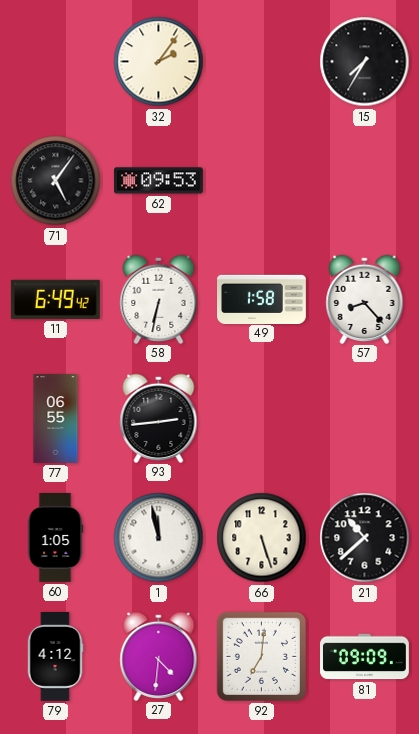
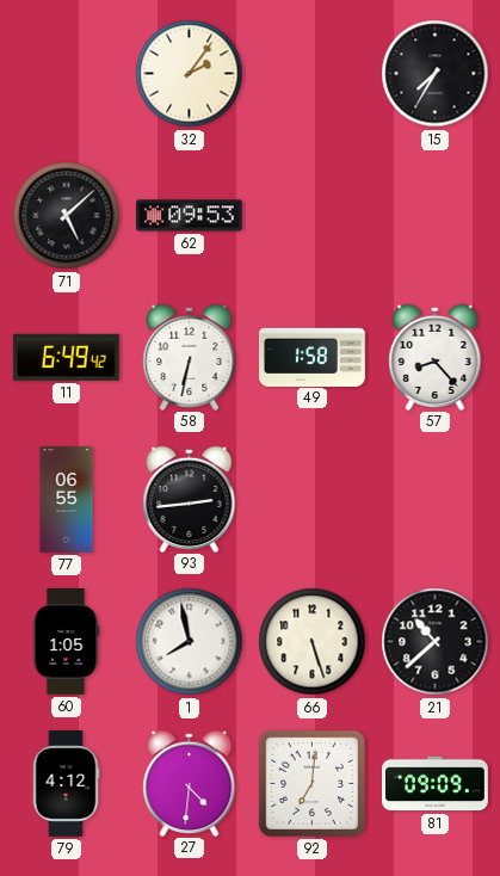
71: 5:06 -> 5:08 (67, 216)
1: 11:58 -> 7:58 (190, 642)
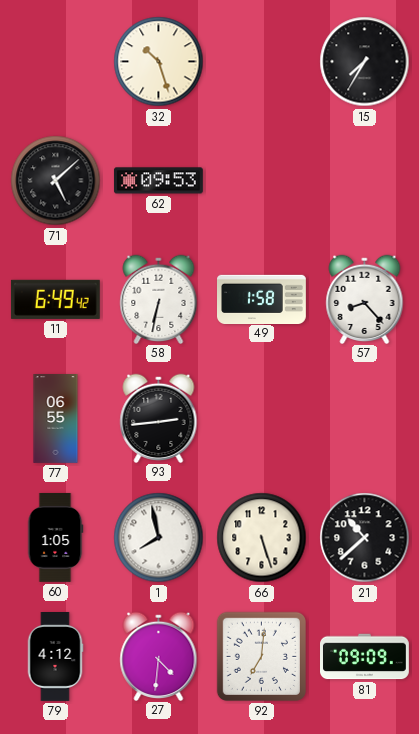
32: 2:06 -> 10:27 (159, 62)
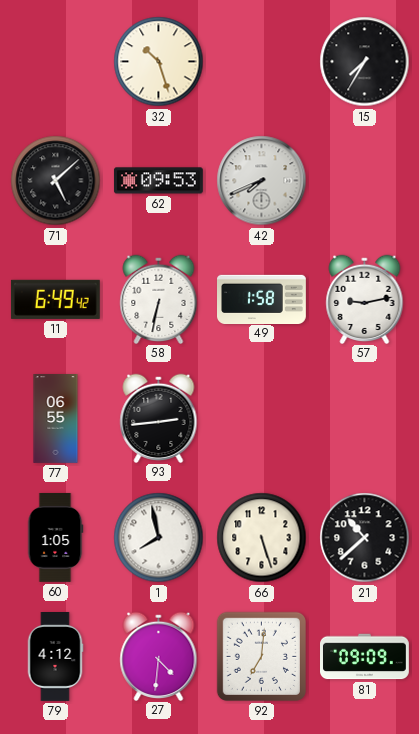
42: none -> 7:41 (262, 181)
57: 8:23 -> 9:13 (365, 299)
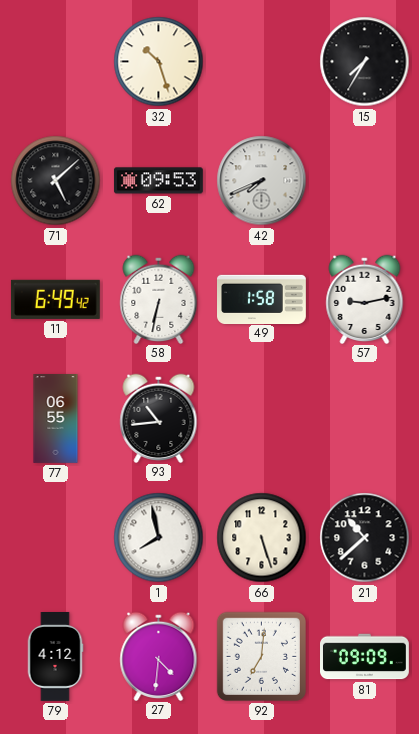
93: 2:44 -> 10:44 (159, 418)
60: 1:05 -> none (55, 538)
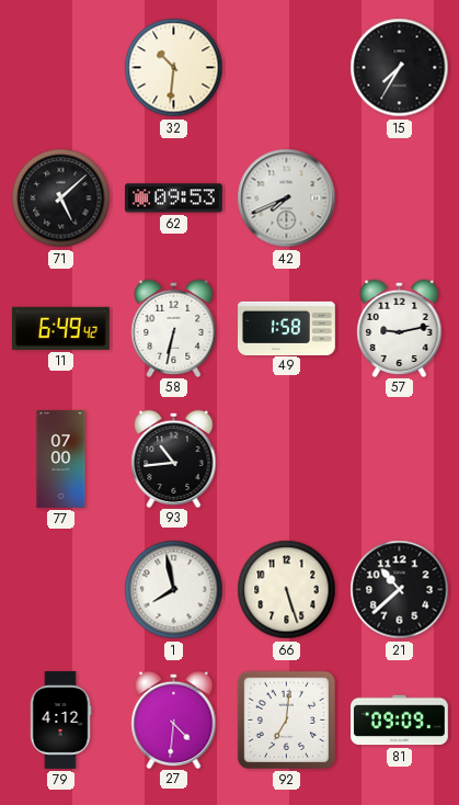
32: 10:27 -> 10:31 (174, 68)
77: 06:55 -> 07:00 (61, 460)
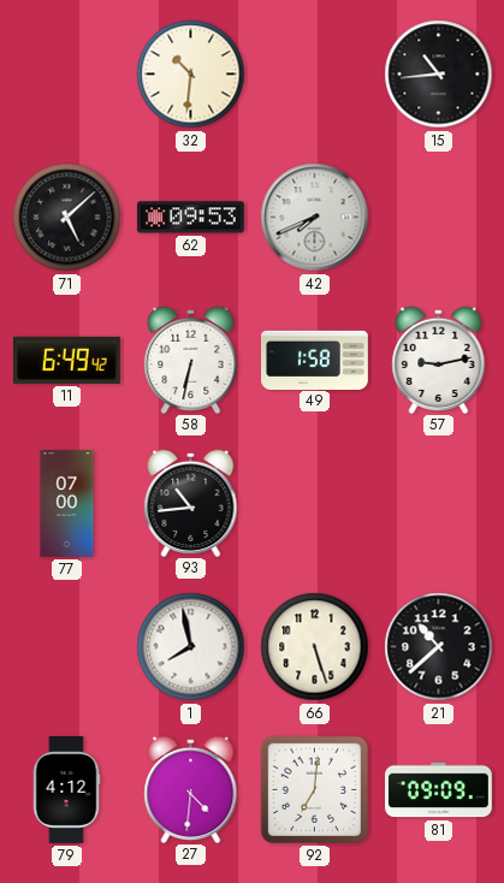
15: 7:35 -> 10:44 (439, 75)
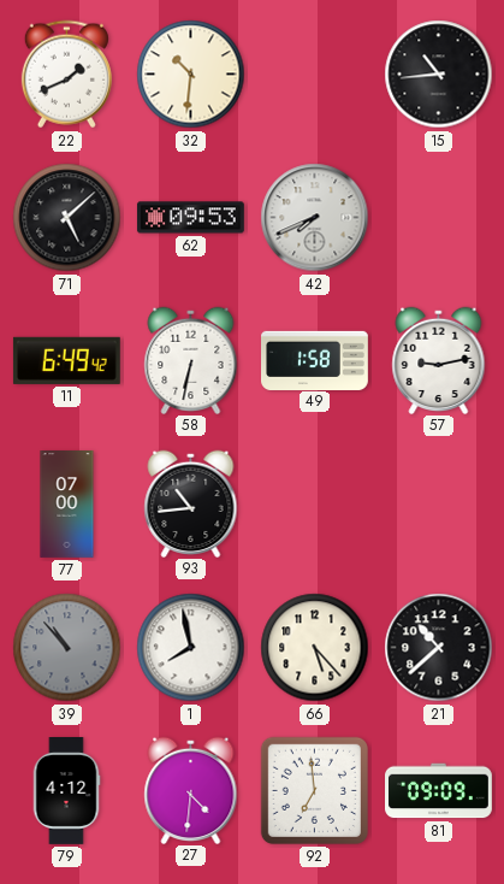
22: none -> 1:41 (66, 75)
39: none -> 10:53 (67, 648)
66: 5:27 -> 5:23 (315, 648)
92: 7:01 -> 6:59 (314, 790)
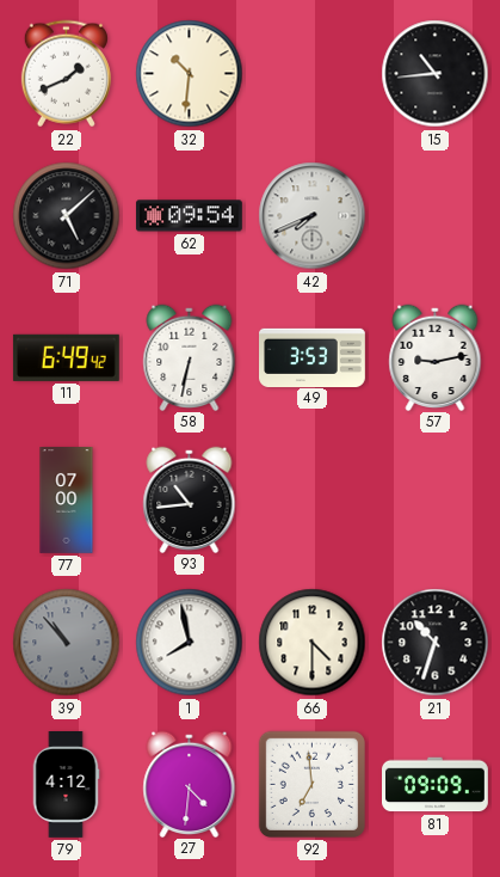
62: 09:53 -> 09:54 (189, 216)
49: 1:58 -> 3:53 (313, 357)
66: 5:23 -> 4:30 (313, 643)
21: 10:38 -> 10:33 (436, 643)
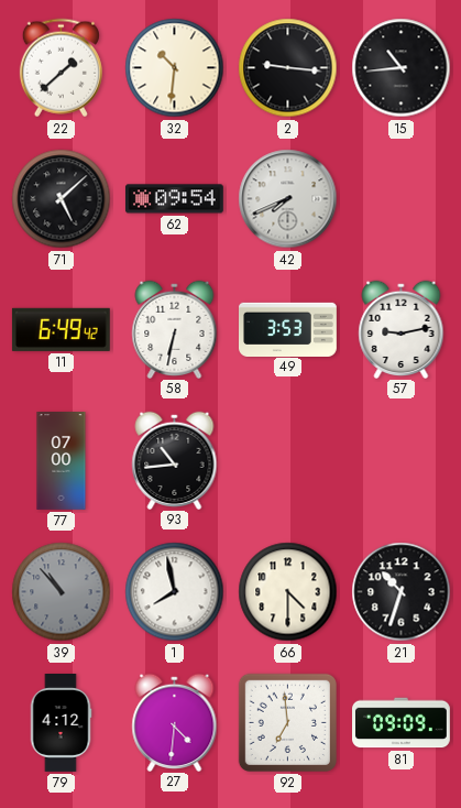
22: 1:41 -> 1:38 (61, 68)
2: none -> 9:16 (288, 68)
